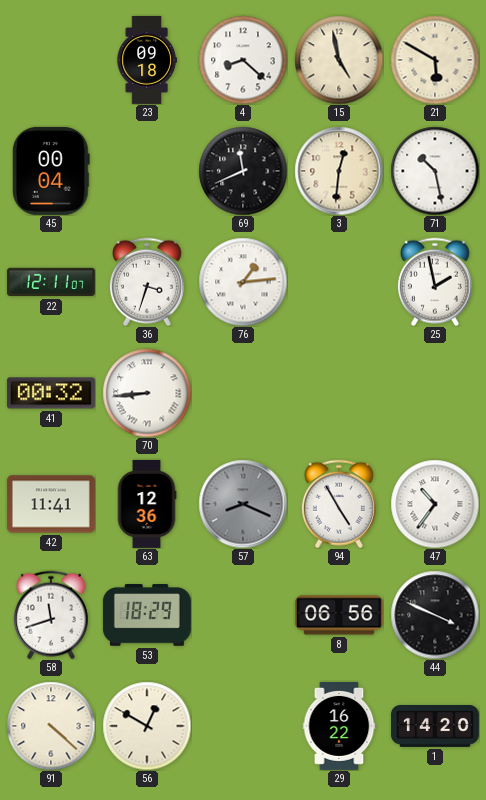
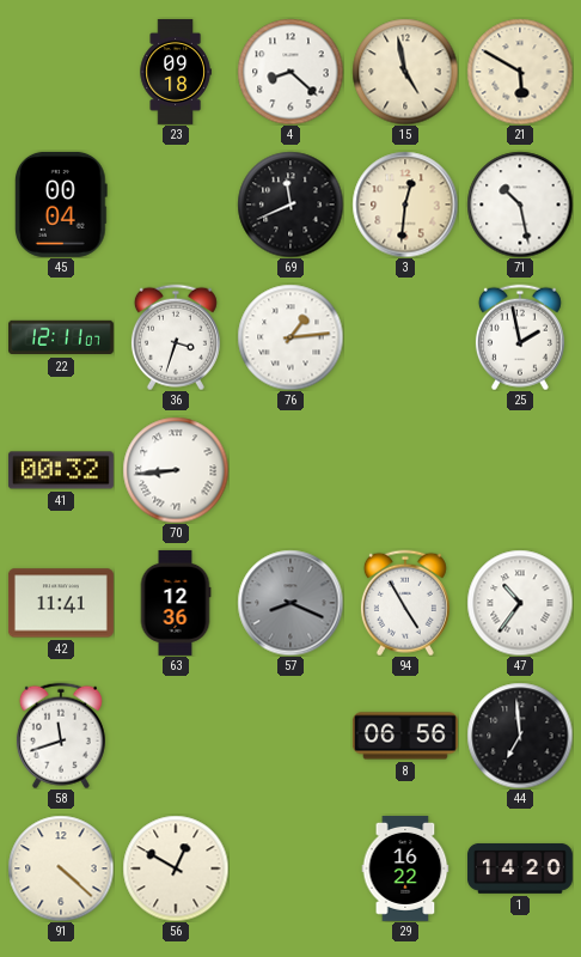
53: 18:29 -> none (147, 615)
44: 3:49 -> 6:59 (520, 736)
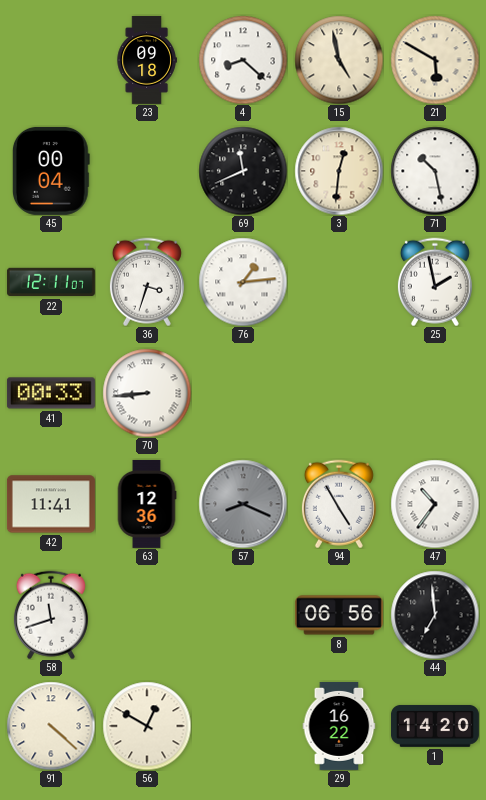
41: 00:32 -> 00:33 (51, 393)
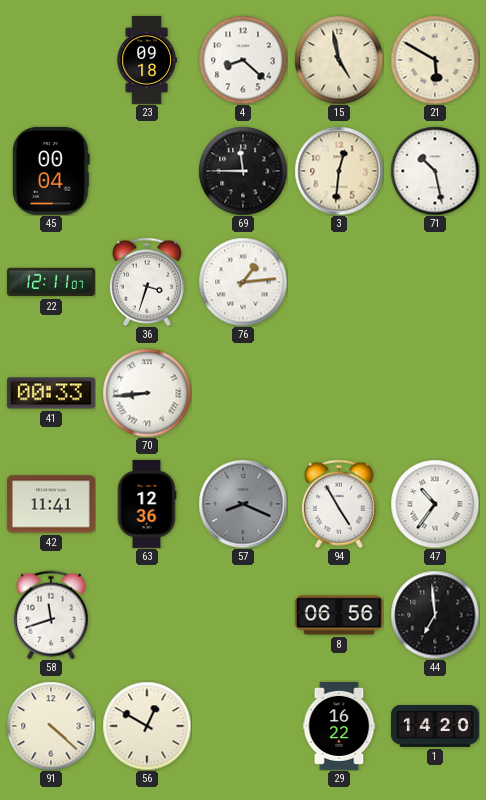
69: 11:41 -> 11:45 (243, 171)
25: 1:58 -> none (435, 282)
